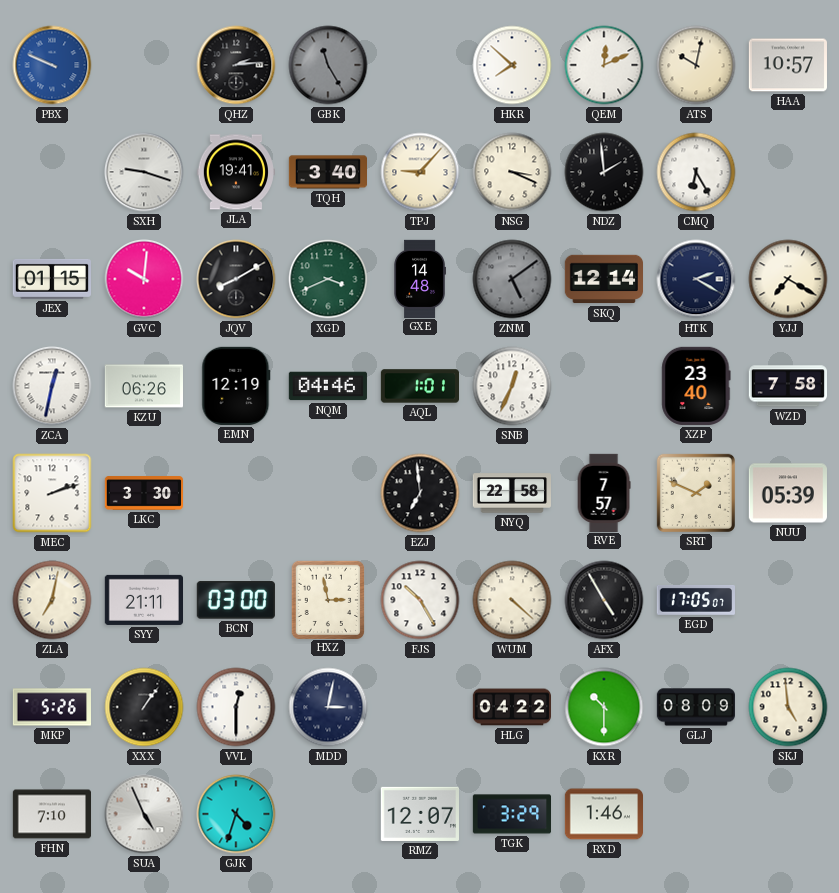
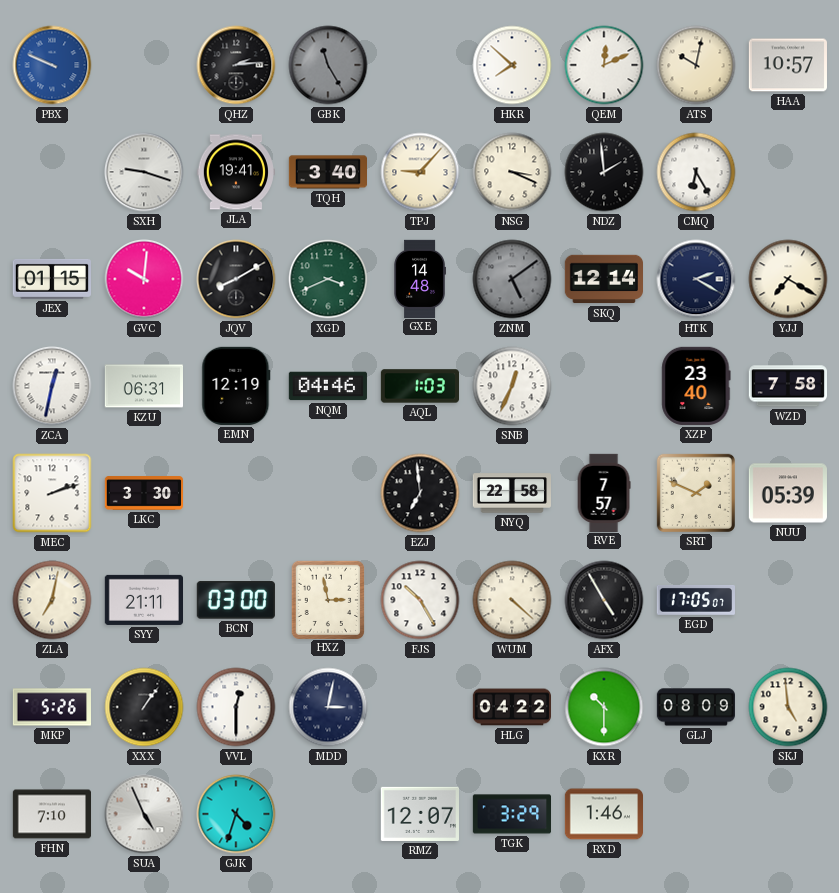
KZU: 06:26 -> 06:31 (143, 386)
AQL: 1:01 -> 1:03 (419, 386)
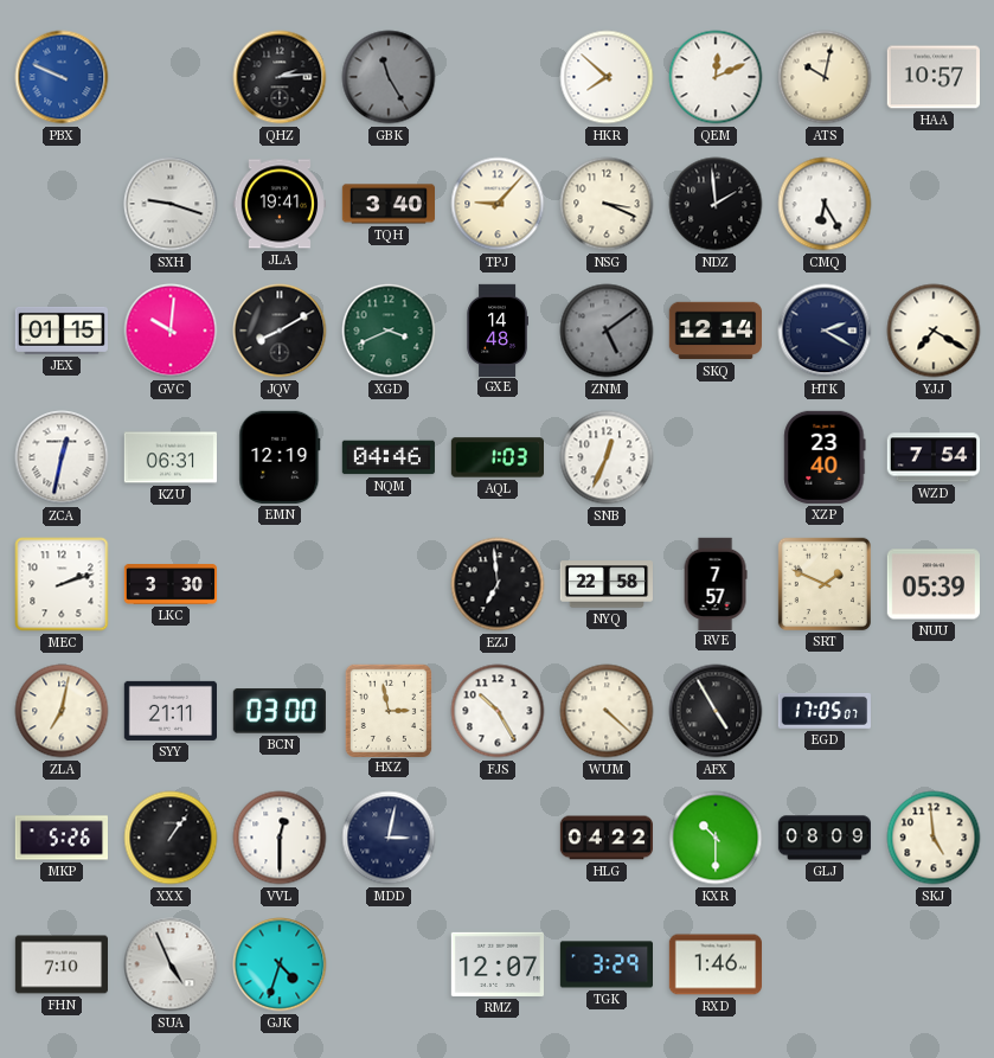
WZD: 7:58 -> 7:54 (932, 457)
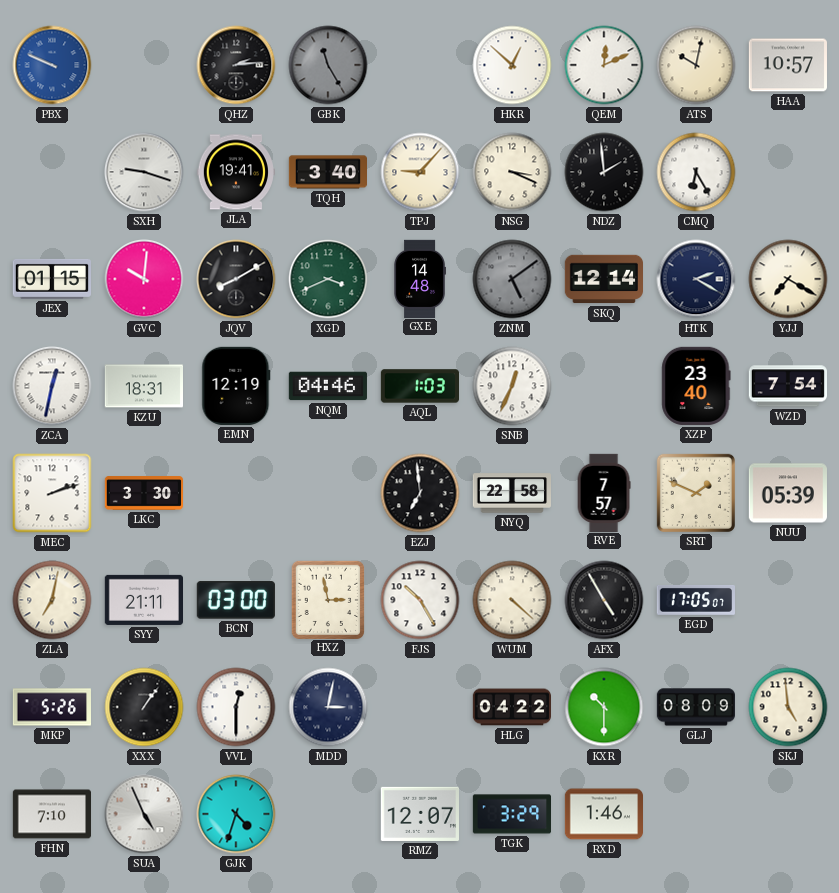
HKR: 7:52 -> 12:52 (512, 65)
KZU: 06:31 -> 18:31 (143, 386)
